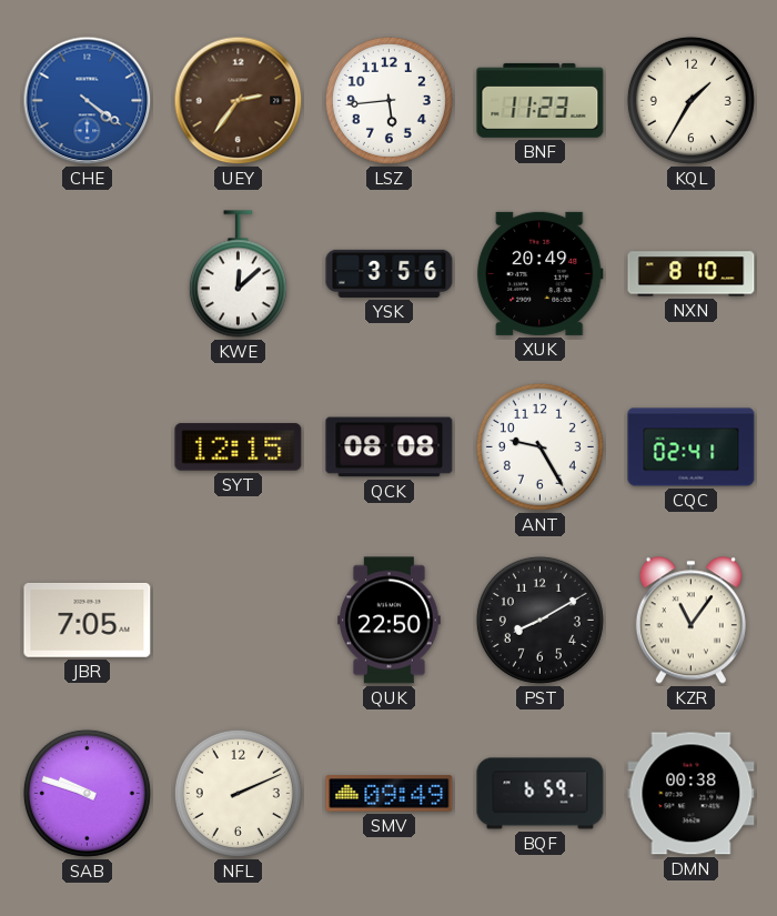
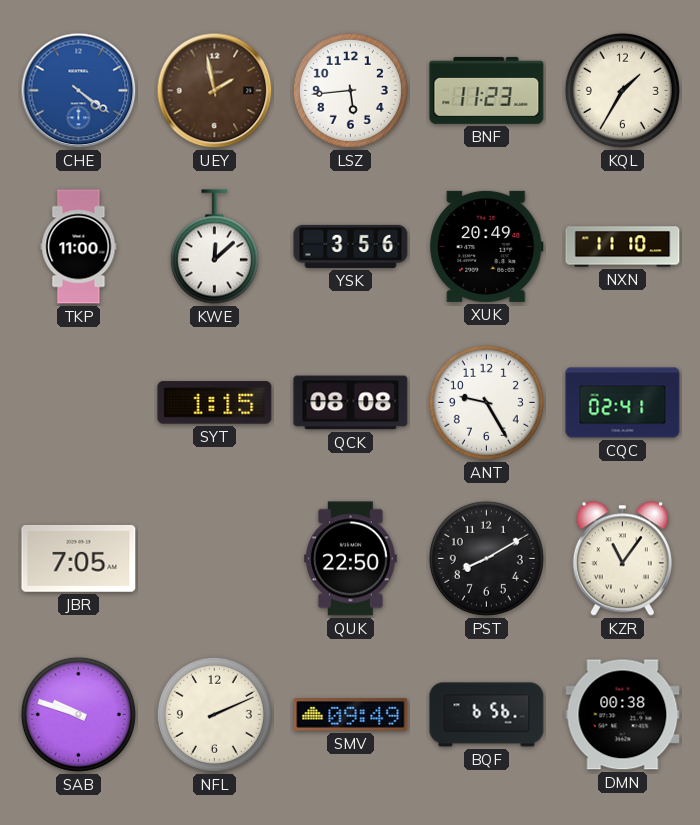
UEY: 2:36 -> 1:58 (215, 91)
TKP: none -> 11:00 (79, 247)
NXN: 8:10 -> 11:10 (623, 247)
SYT: 12:15 -> 1:15 (215, 403)
BQF: 6:59 -> 6:56 (487, 715)
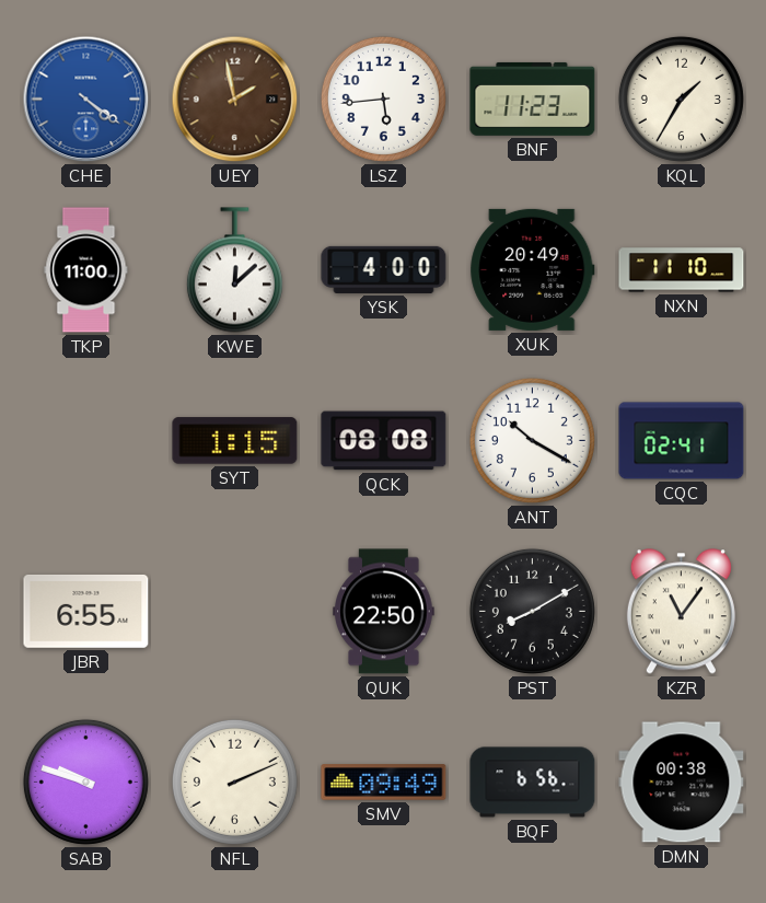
YSK: 3:56 -> 4:00 (384, 269)
ANT: 9:25 -> 10:20 (532, 440)
JBR: 7:05 -> 6:55 (86, 612)
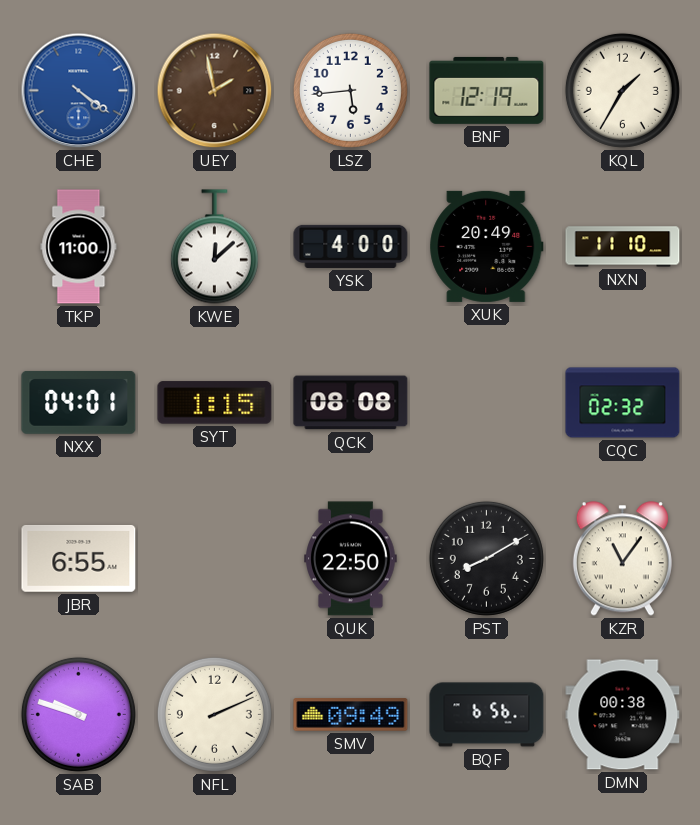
BNF: 11:23 -> 12:19 (487, 90)
NXX: none -> 04:01 (79, 402)
ANT: 10:20 -> none (532, 440)
CQC: 02:41 -> 02:32 (623, 403)
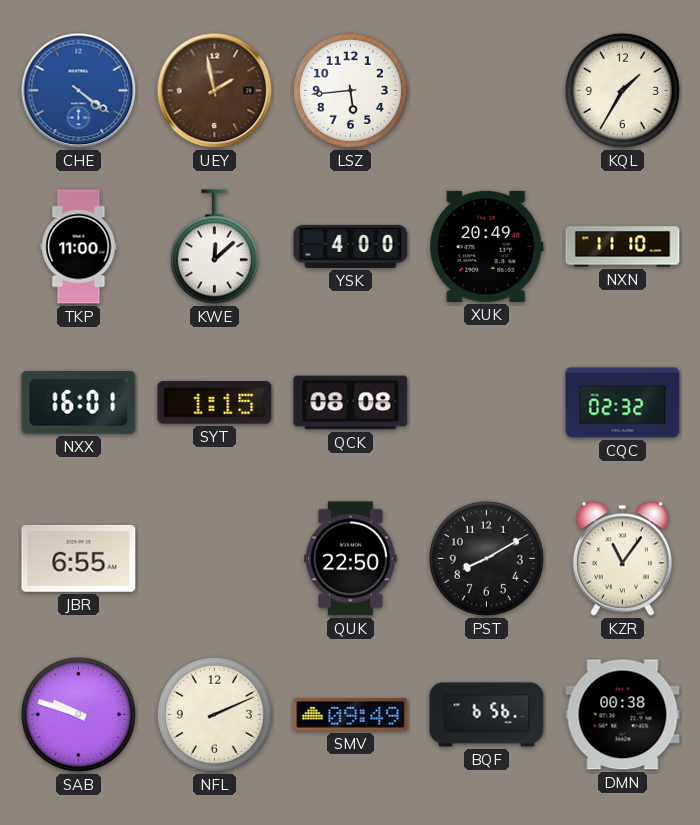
BNF: 12:19 -> none (487, 90)
NXX: 04:01 -> 16:01 (79, 402)
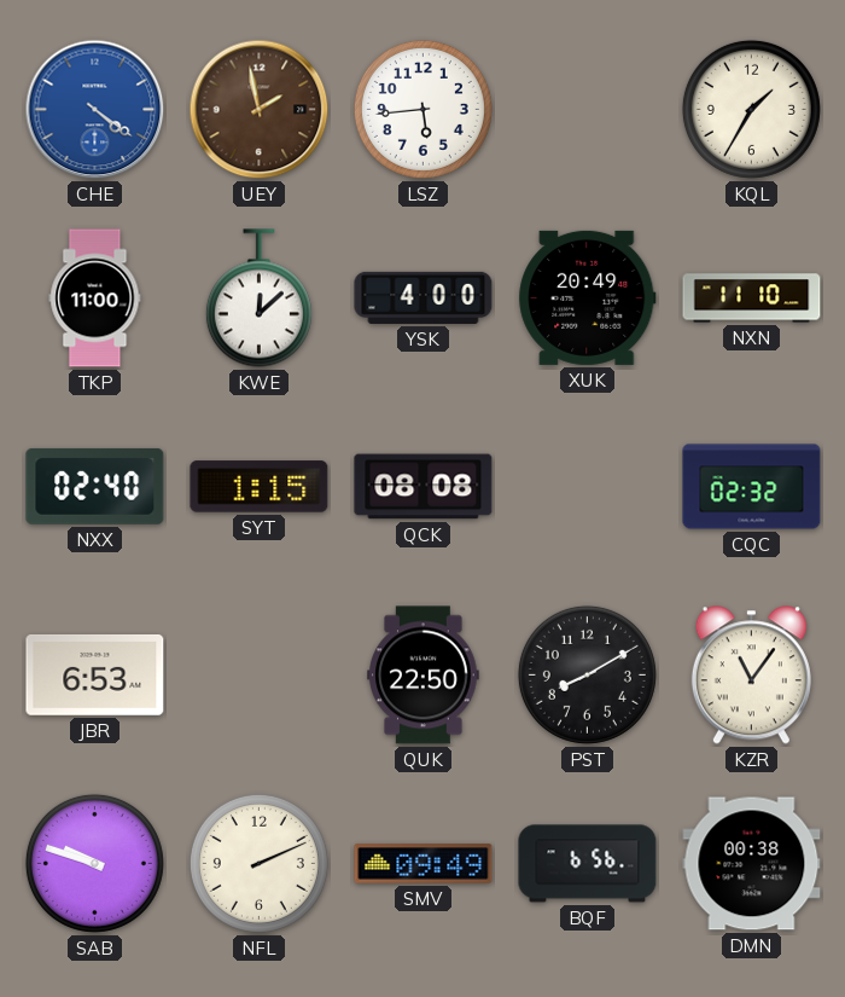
NXX: 16:01 -> 02:40 (95, 486)
JBR: 6:55 -> 6:53 (95, 676)
